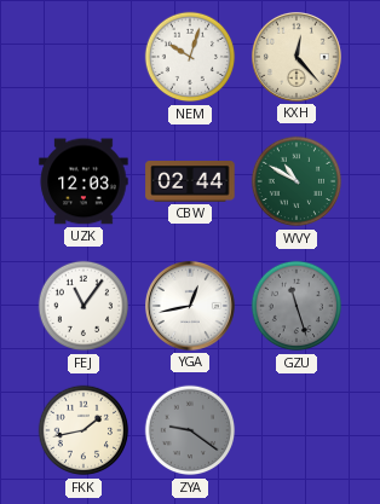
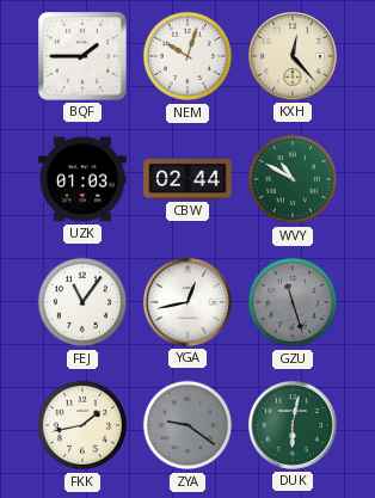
BQF: none -> 1:45 (82, 56)
UZK: 12:03 -> 01:03 (82, 179)
DUK: none -> 6:02 (294, 426)
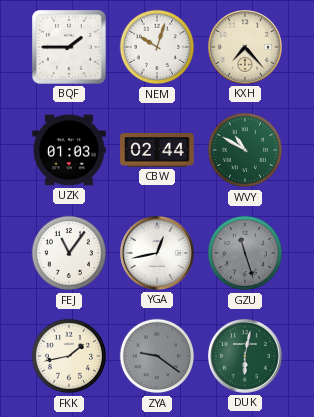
KXH: 12:23 -> 7:23 (246, 48)
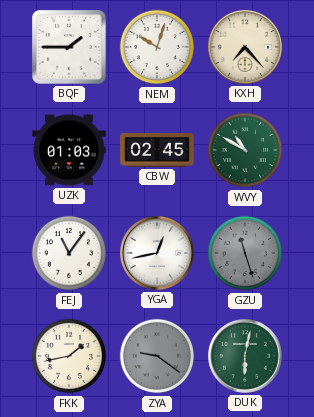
CBW: 02:44 -> 02:45 (157, 150)
